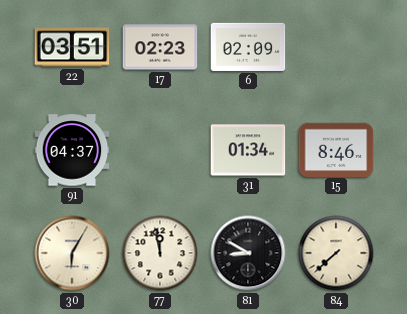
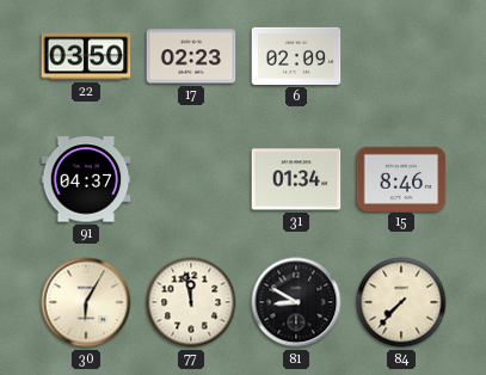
22: 03:51 -> 03:50 (86, 56)
84: 7:38 -> 7:37 (401, 302)
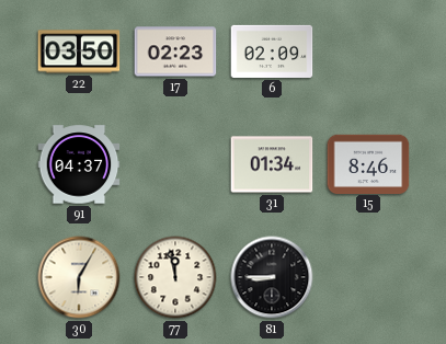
81: 8:50 -> 8:45 (272, 277)
84: 7:37 -> none (401, 302)
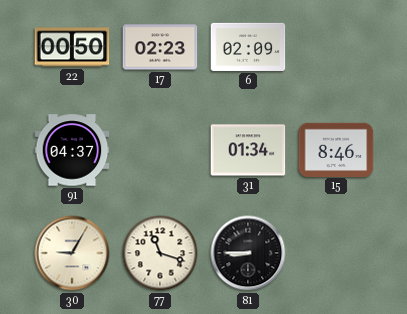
22: 03:50 -> 00:50 (72, 47)
30: 6:05 -> 9:05 (72, 253)
77: 11:58 -> 11:18 (160, 253)
